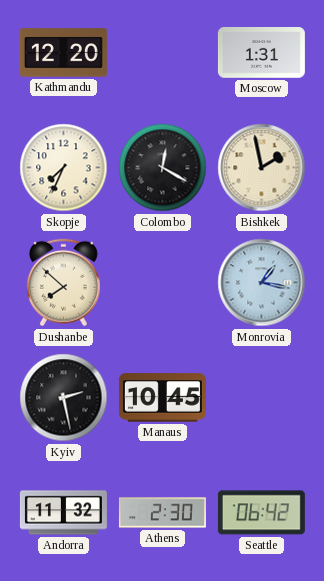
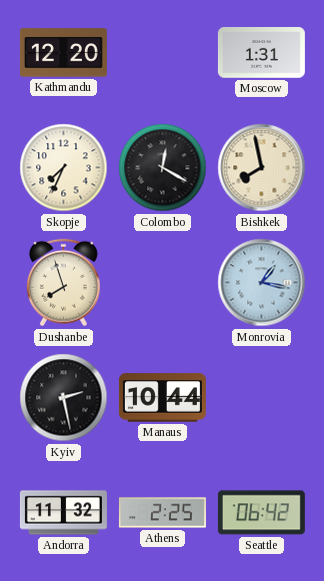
Bishkek: 1:58 -> 7:58 (262, 168)
Dushanbe: 7:52 -> 7:57 (64, 283)
Manaus: 10:45 -> 10:44 (162, 398)
Athens: 2:30 -> 2:25 (162, 513)
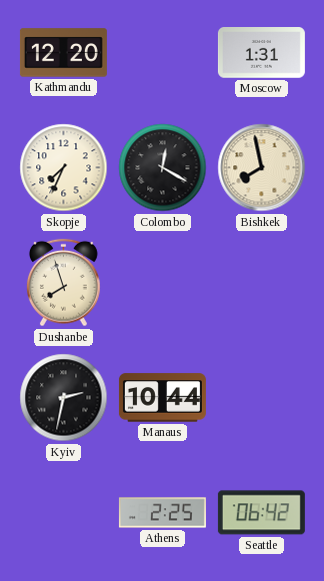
Monrovia: 1:17 -> none (262, 283)
Kyiv: 2:28 -> 2:32 (64, 398)
Andorra: 11:32 -> none (63, 513)
